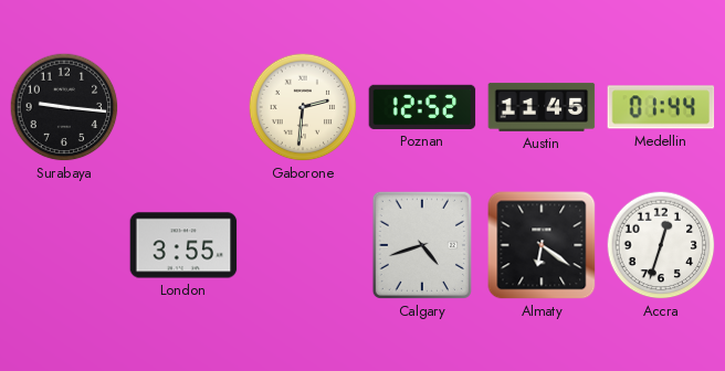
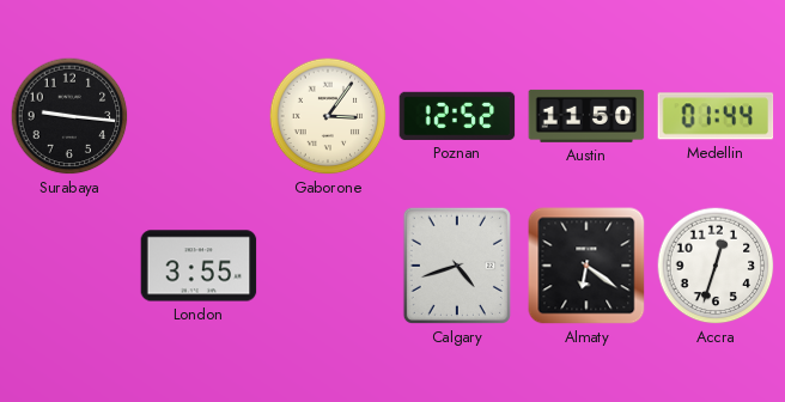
Gaborone: 2:31 -> 3:06 (328, 116)
Austin: 11:45 -> 11:50 (586, 116)
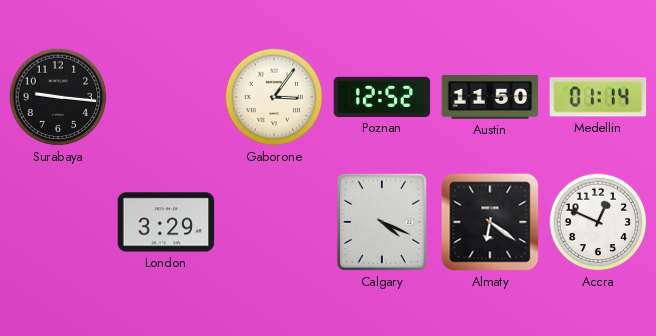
Medellin: 01:44 -> 01:14 (598, 97)
London: 3:55 -> 3:29 (166, 222)
Calgary: 4:42 -> 4:19 (382, 222)
Accra: 12:33 -> 12:49 (598, 222)
